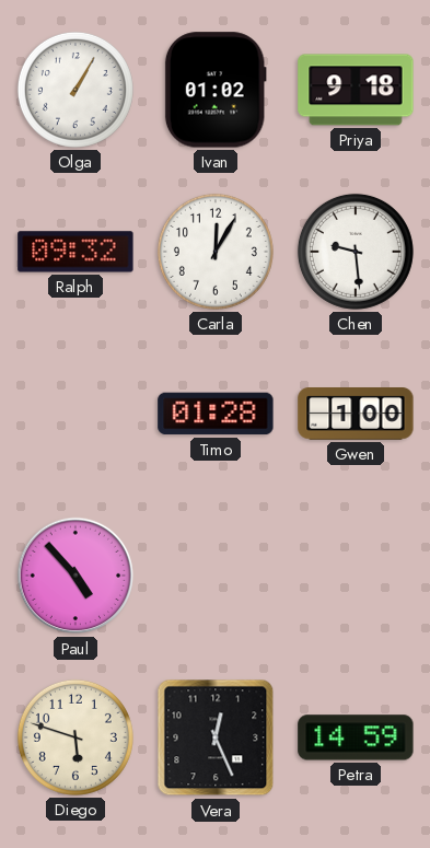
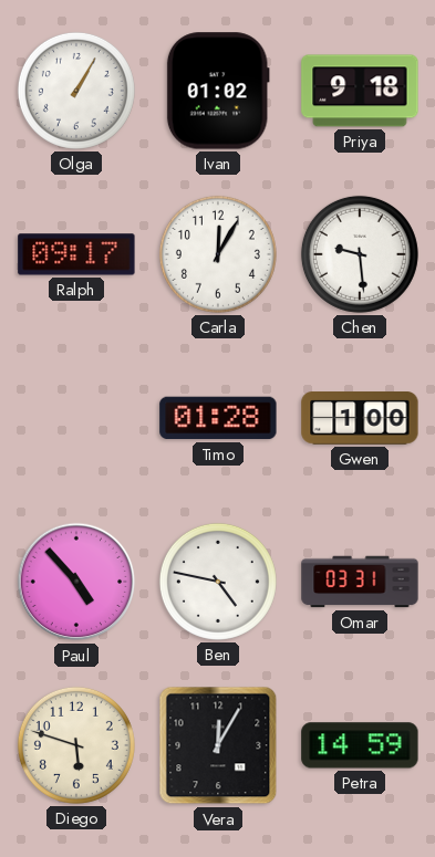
Ralph: 09:32 -> 09:17 (76, 254)
Ben: none -> 4:47 (218, 582)
Omar: none -> 03:31 (360, 582)
Vera: 12:26 -> 12:05 (218, 745)
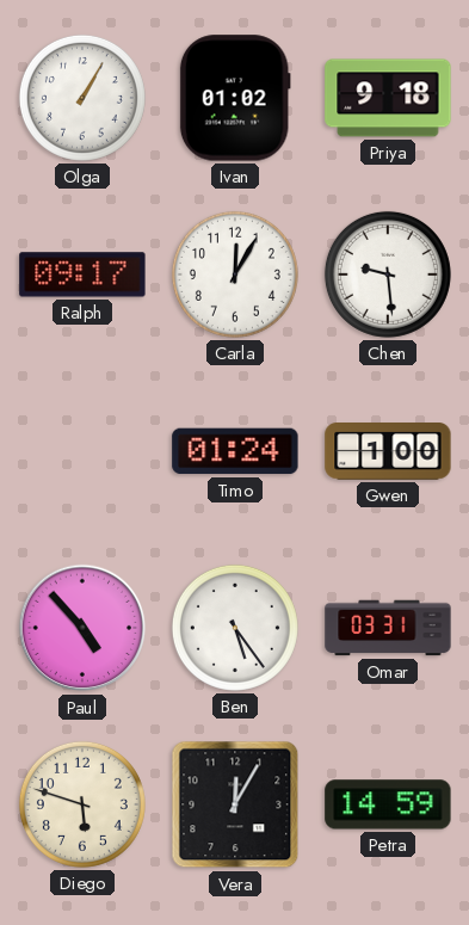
Timo: 01:28 -> 01:24 (235, 451)
Ben: 4:47 -> 5:24 (235, 628)
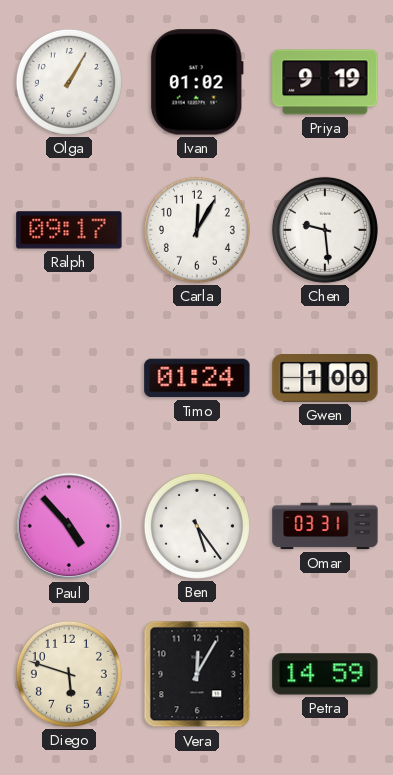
Priya: 9:18 -> 9:19 (325, 82)
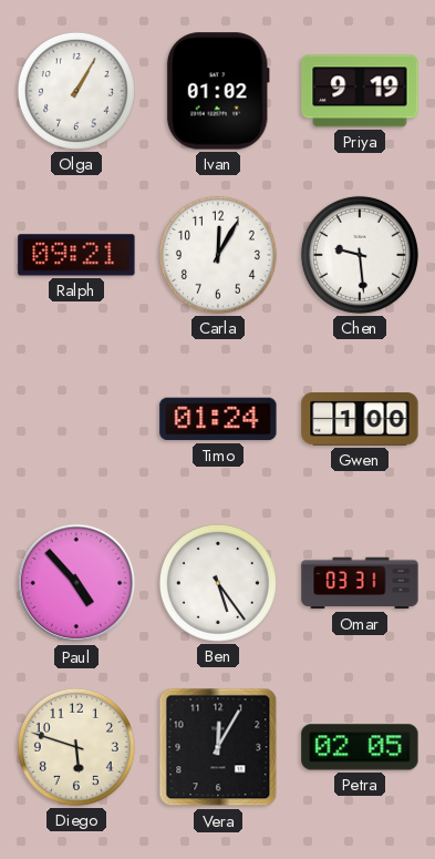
Ralph: 09:17 -> 09:21 (76, 255)
Petra: 14:59 -> 02:05 (360, 747)
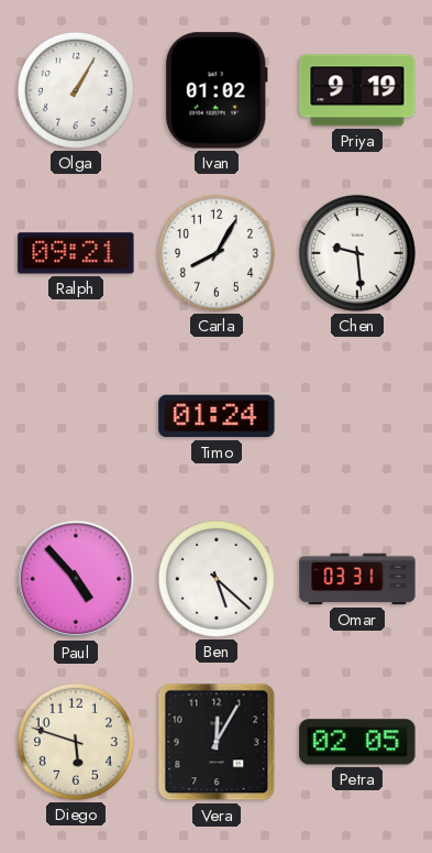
Carla: 12:05 -> 8:05 (217, 253)
Gwen: 1:00 -> none (360, 419)
Ben: 5:24 -> 5:22 (217, 579)
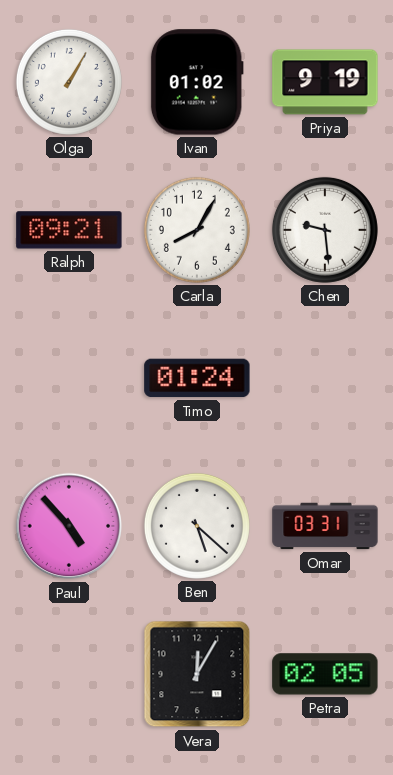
Diego: 5:48 -> none (76, 742)
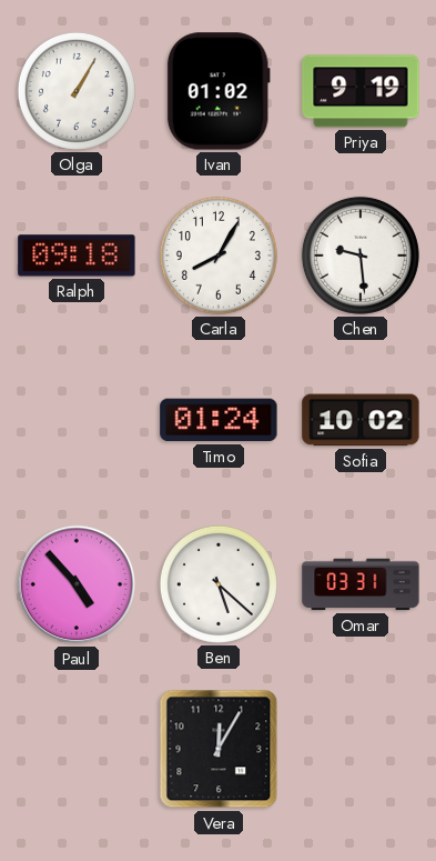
Ralph: 09:21 -> 09:18 (77, 256)
Sofia: none -> 10:02 (361, 420)
Petra: 02:05 -> none (325, 674)
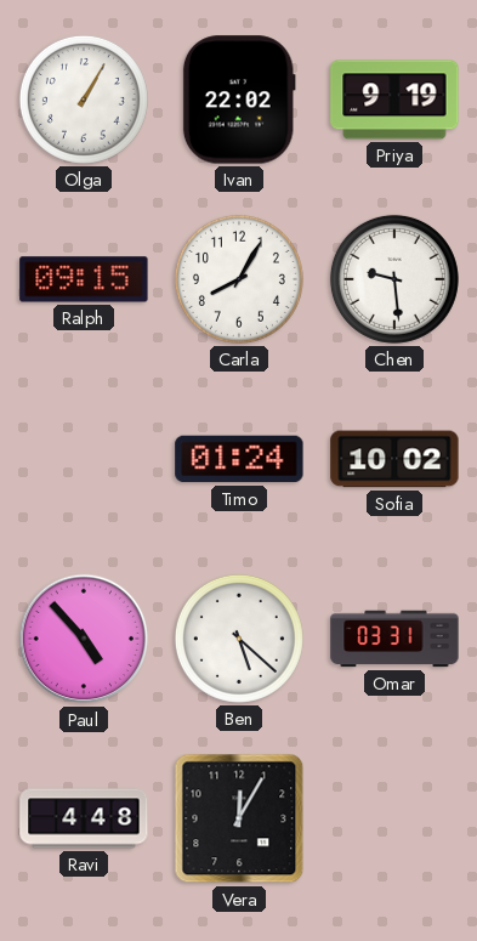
Ivan: 01:02 -> 22:02 (239, 100)
Ralph: 09:18 -> 09:15 (84, 279)
Ravi: none -> 4:48 (84, 818)
